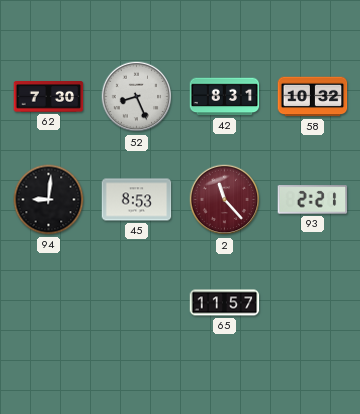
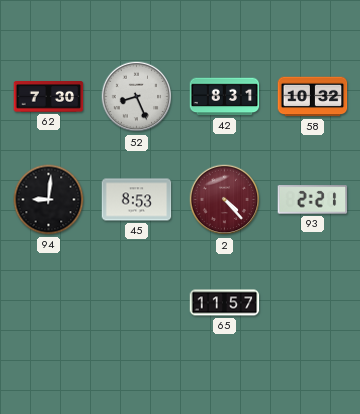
2: 11:23 -> 4:23 (225, 200)
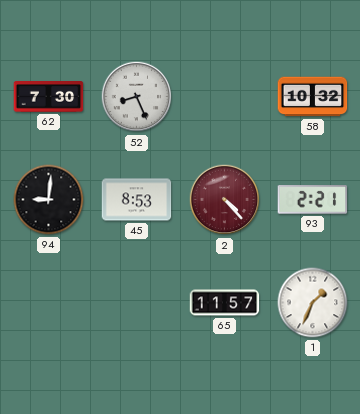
42: 8:31 -> none (225, 97)
1: none -> 1:34 (313, 303)
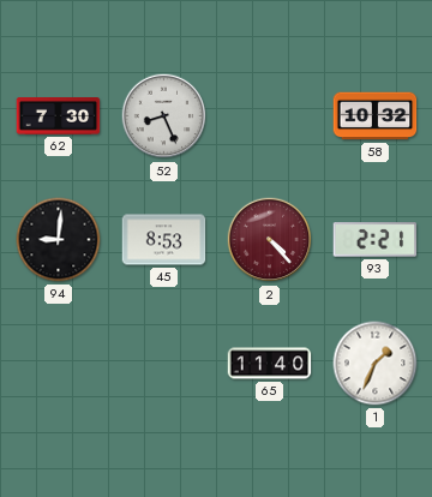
65: 11:57 -> 11:40 (270, 364)
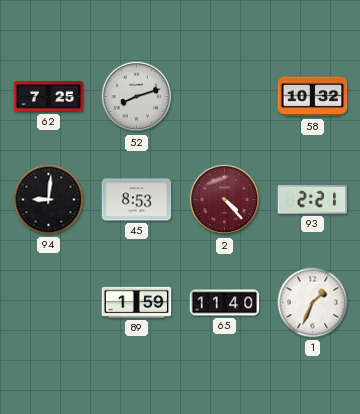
62: 7:30 -> 7:25 (49, 97)
52: 8:26 -> 8:12 (137, 97)
89: none -> 1:59 (137, 302)
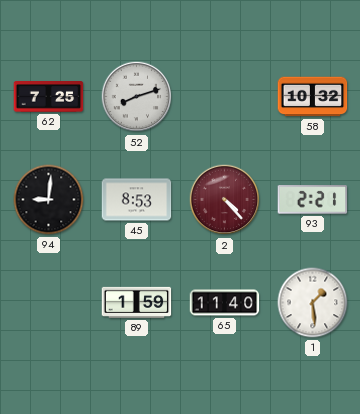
1: 1:34 -> 1:29 (313, 303)
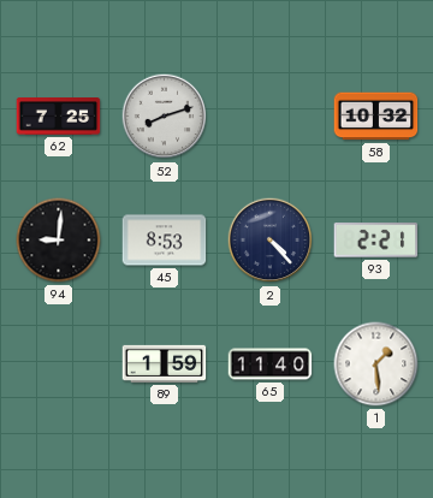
2 dial: burgundy -> navy (271, 241)
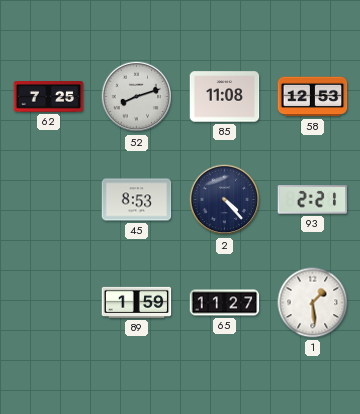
85: none -> 11:08 (225, 97)
58: 10:32 -> 12:53 (313, 97)
94: 9:01 -> none (59, 241)
65: 11:40 -> 11:27 (225, 303)
